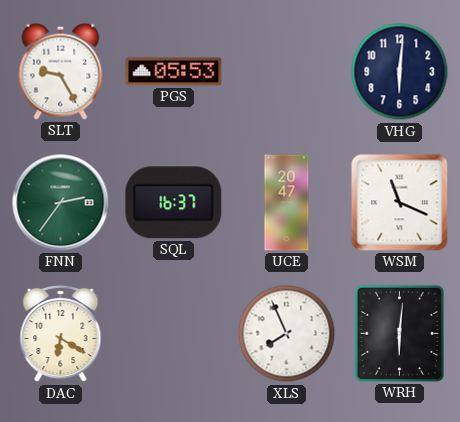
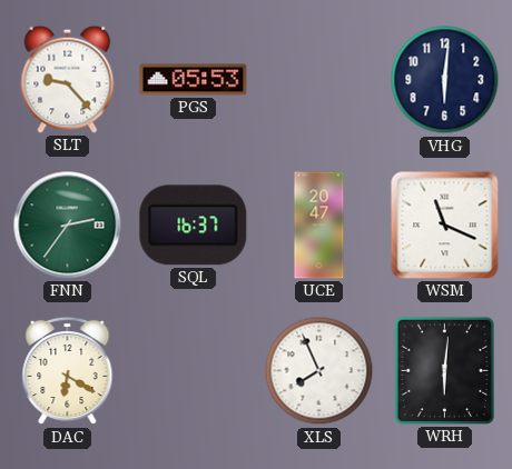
SLT: 9:25 -> 9:23 (68, 79)
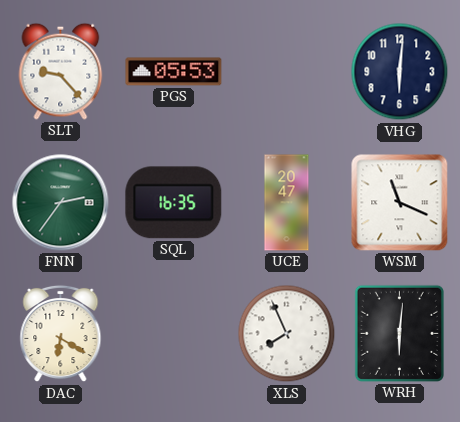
SQL: 16:37 -> 16:35 (174, 203)
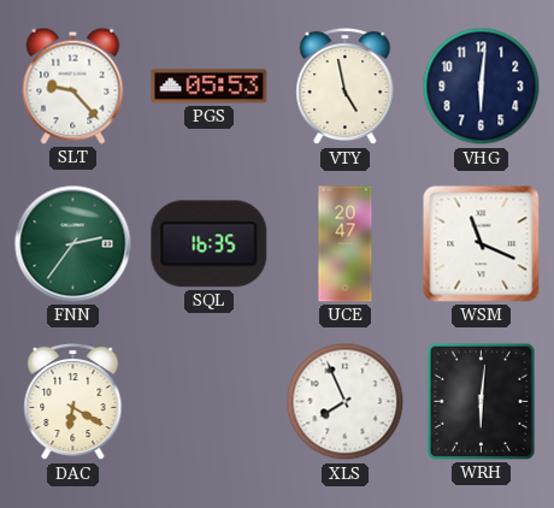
VTY: none -> 4:58 (346, 87)
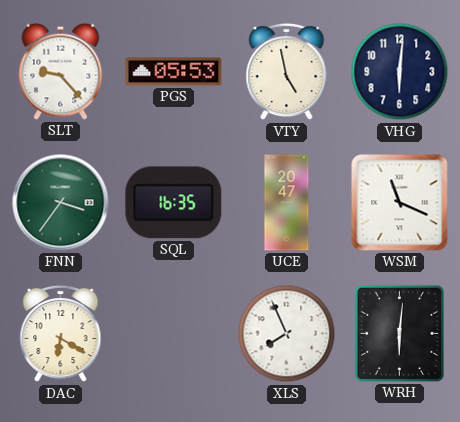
FNN: 2:36 -> 3:36 (61, 203)
